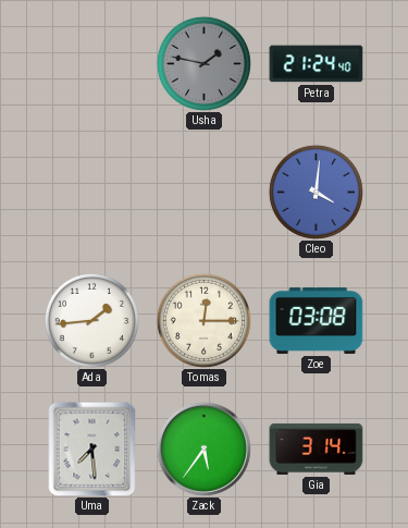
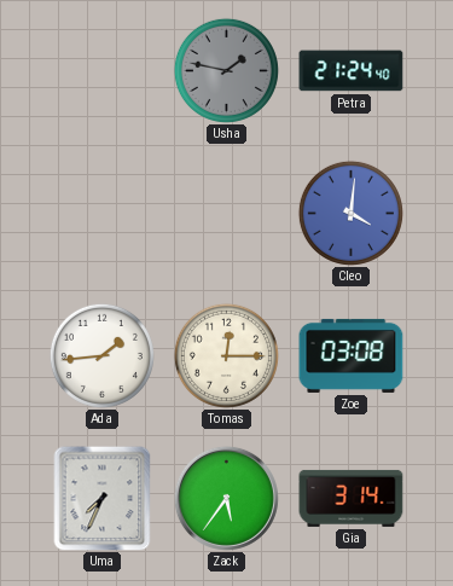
Uma: 7:29 -> 7:34 (103, 498)
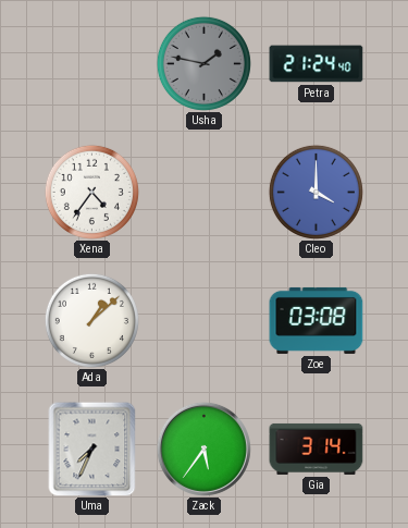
Xena: none -> 4:36 (91, 192)
Cleo: 4:01 -> 4:00 (316, 192)
Ada: 1:44 -> 1:08 (91, 320)
Tomas: 12:15 -> none (226, 355)
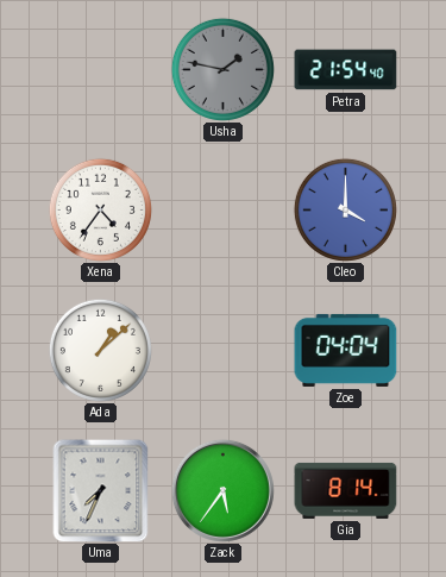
Petra: 21:24 -> 21:54 (346, 70)
Zoe: 03:08 -> 04:04 (346, 350)
Gia: 3:14 -> 8:14 (346, 490)
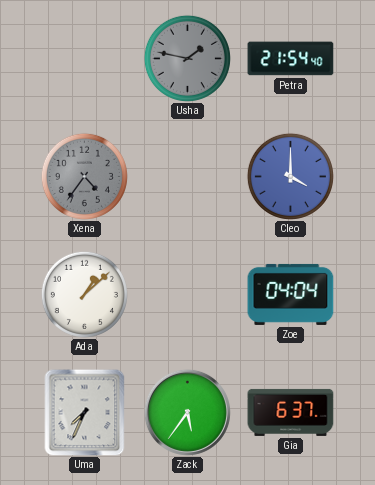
Xena dial: white -> grey (84, 176)
Gia: 8:14 -> 6:37 (291, 412)
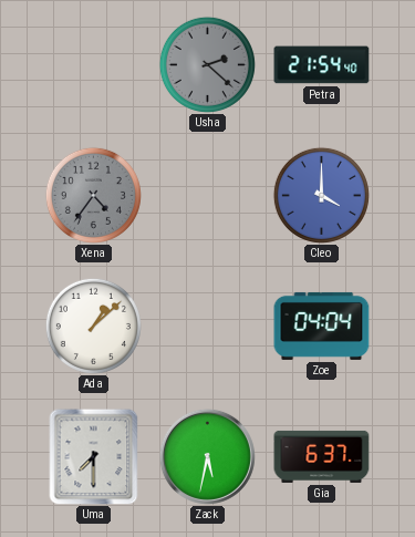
Usha: 1:47 -> 2:22 (207, 64)
Uma: 7:34 -> 7:30 (94, 456)
Zack: 5:36 -> 5:32 (207, 456)
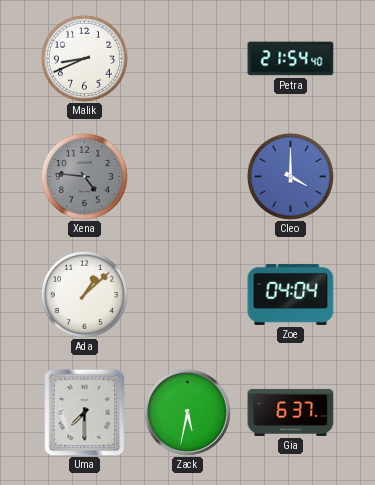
Malik: none -> 8:41 (84, 58)
Usha: 2:22 -> none (207, 64)
Xena: 4:36 -> 4:46 (84, 176)
